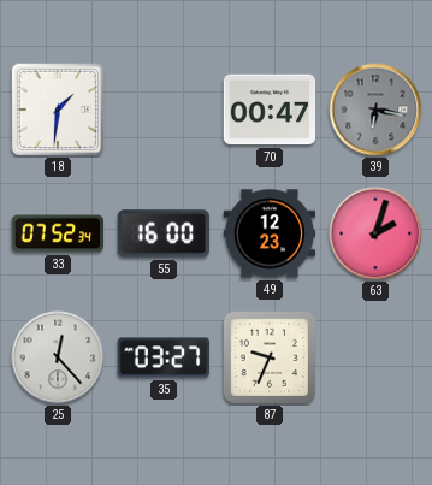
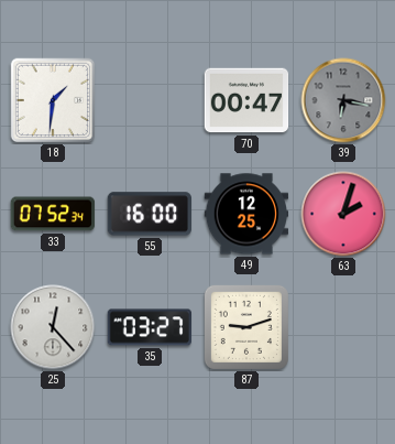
49: 12:23 -> 12:25 (246, 214)
87: 9:34 -> 9:12 (246, 327)
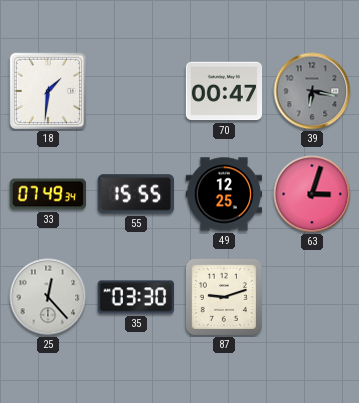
33: 07:52 -> 07:49 (48, 194)
55: 16:00 -> 15:55 (135, 194)
63: 2:03 -> 3:03 (312, 194)
35: 03:27 -> 03:30 (135, 297)
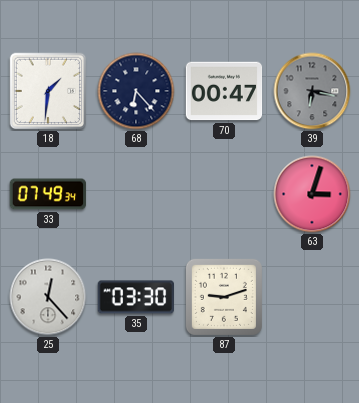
68: none -> 6:23 (136, 91)
55: 15:55 -> none (135, 194)
49: 12:25 -> none (224, 194)
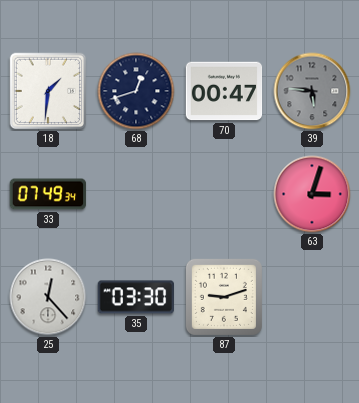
68: 6:23 -> 12:42 (136, 91)
39: 6:17 -> 5:46 (312, 91)
